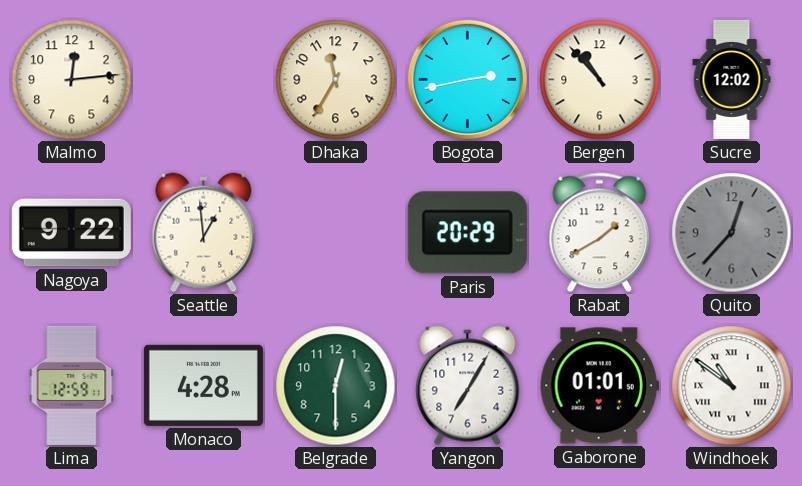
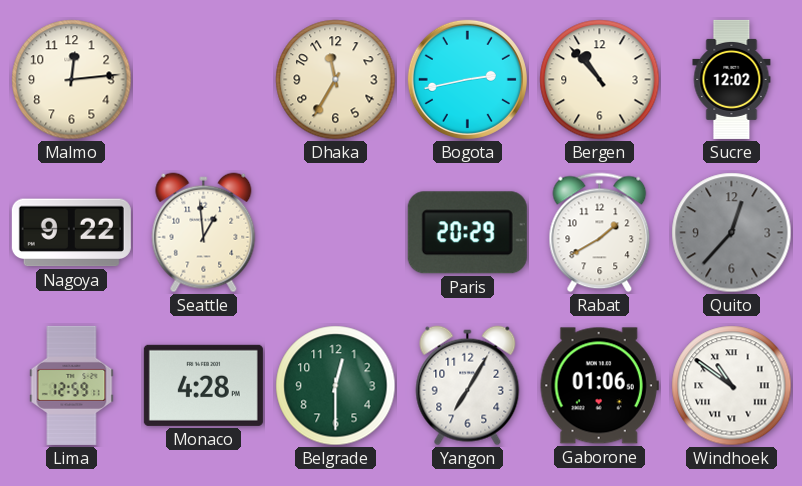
Gaborone: 01:01 -> 01:06 (599, 386)
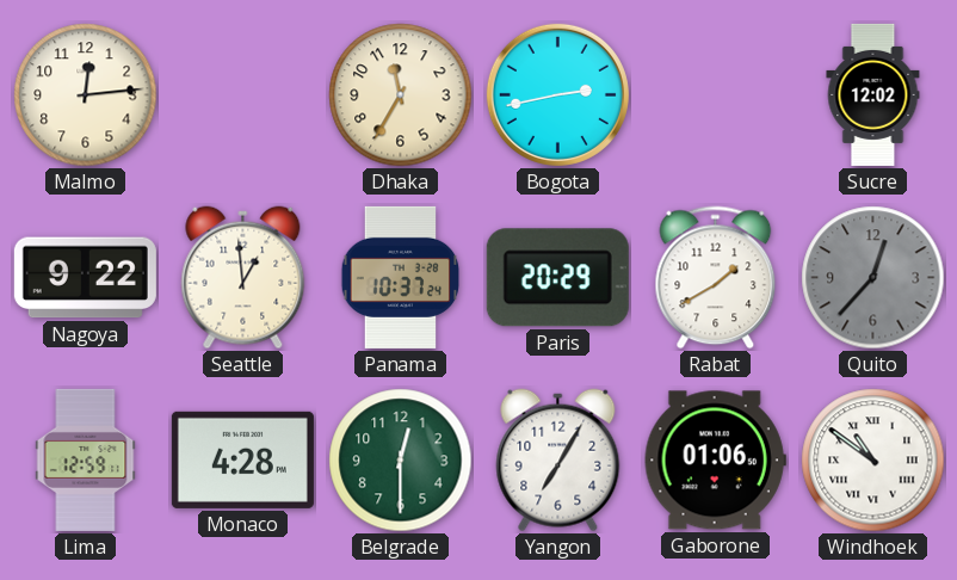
Bergen: 10:53 -> none (600, 80)
Panama: none -> 10:37 (401, 277)
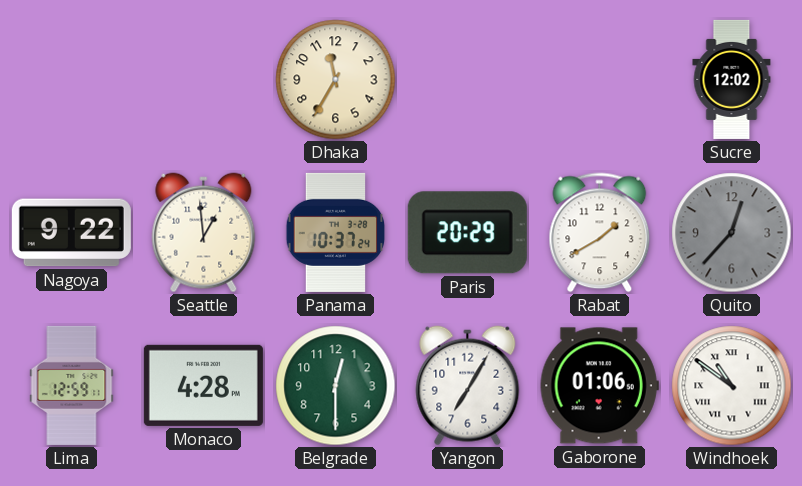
Malmo: 12:14 -> none (86, 95)
Bogota: 2:43 -> none (557, 94)
